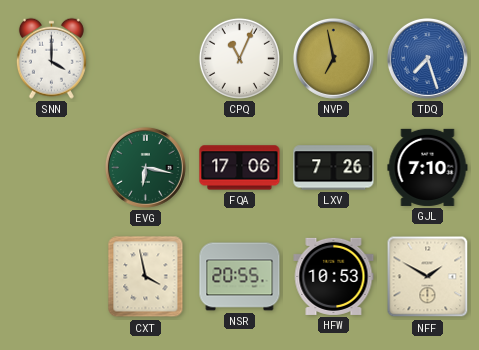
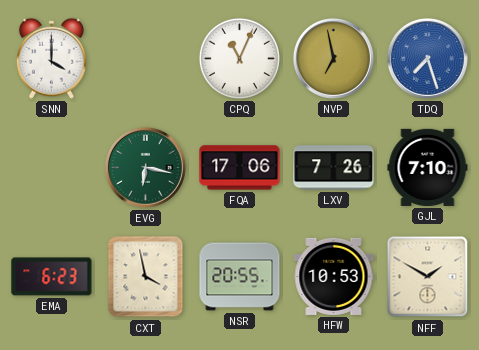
EMA: none -> 6:23 (52, 277)
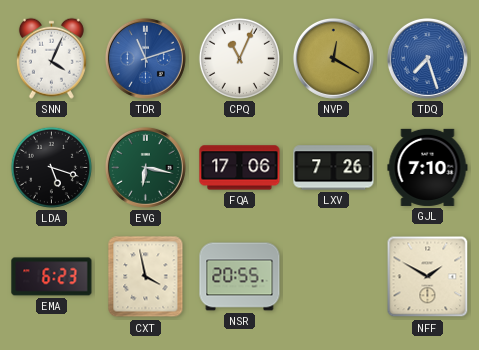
SNN: 4:00 -> 4:04 (51, 58)
TDR: none -> 11:12 (145, 58)
NVP: 6:58 -> 12:20 (333, 58)
LDA: none -> 5:18 (51, 167)
HFW: 10:53 -> none (334, 276)
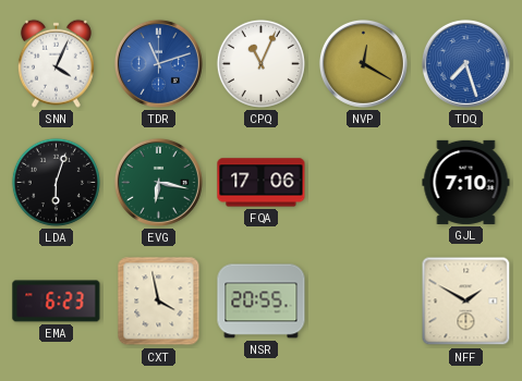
LDA: 5:18 -> 6:03 (56, 182)
LXV: 7:26 -> none (334, 168)
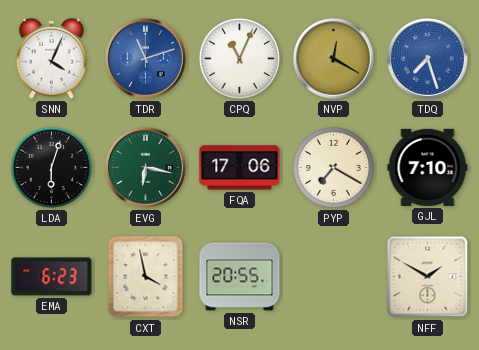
PYP: none -> 7:20 (333, 167)
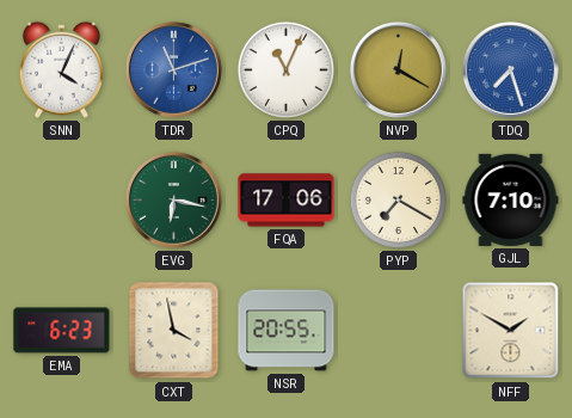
LDA: 6:03 -> none (51, 167)
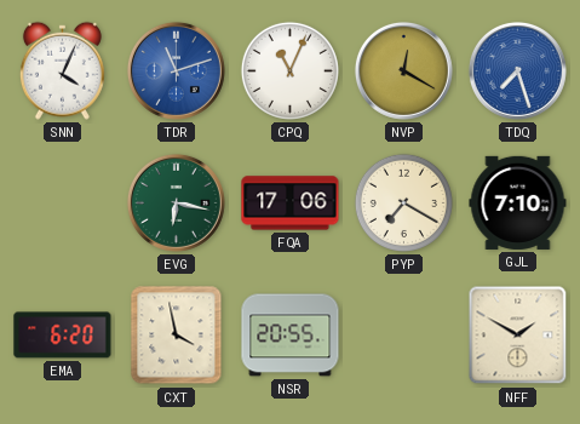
EMA: 6:23 -> 6:20 (63, 336)
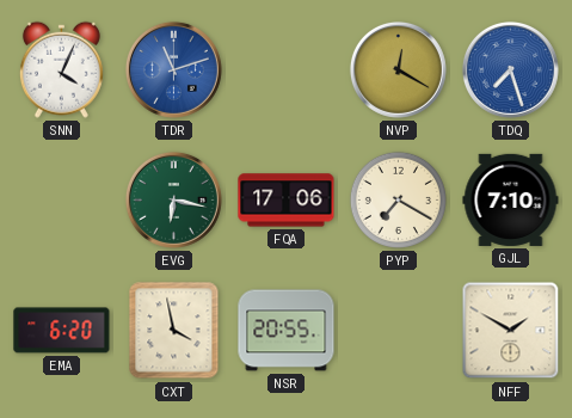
CPQ: 11:04 -> none (289, 70)
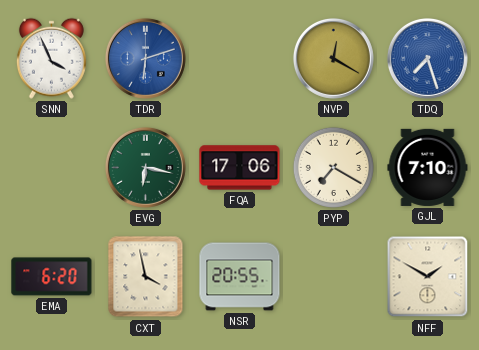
SNN: 4:04 -> 3:56 (51, 58)
TDR: 11:12 -> 6:12 (145, 58)
